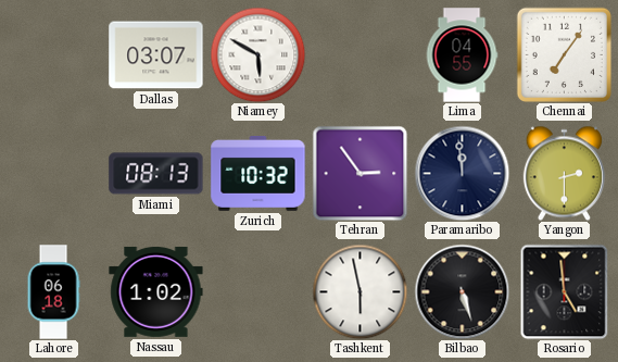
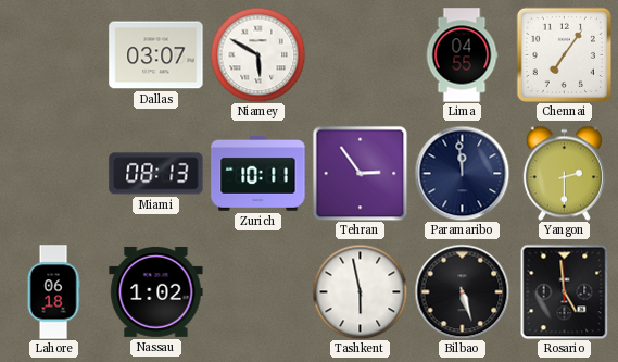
Zurich: 10:32 -> 10:11 (258, 174)
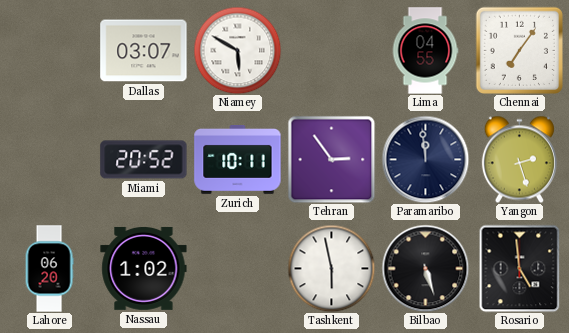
Miami: 08:13 -> 20:52 (144, 160)
Yangon: 2:30 -> 2:27 (519, 159)
Lahore: 06:18 -> 06:20 (49, 269)
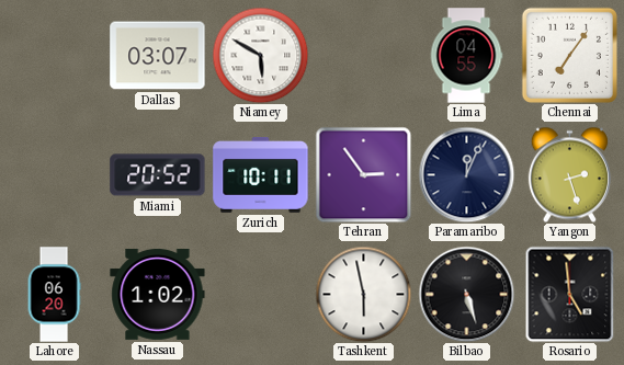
Paramaribo: 11:59 -> 12:04 (466, 174)
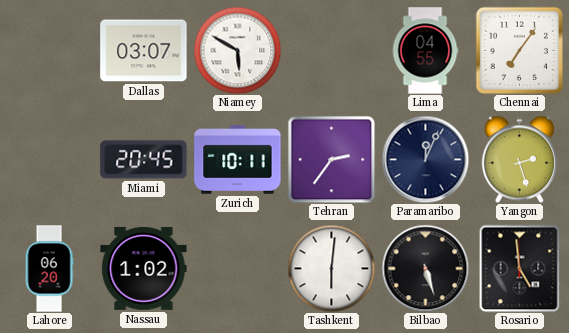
Miami: 20:52 -> 20:45 (144, 160)
Tehran: 2:54 -> 2:36 (331, 159)
Tashkent: 5:58 -> 6:01 (331, 268)
